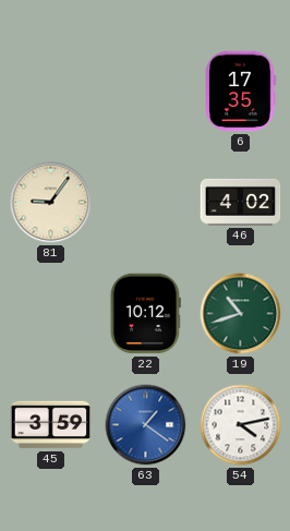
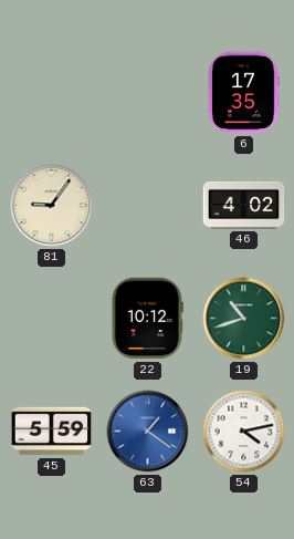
45: 3:59 -> 5:59 (52, 432)
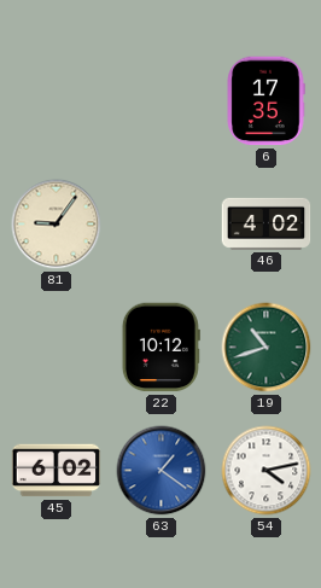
45: 5:59 -> 6:02 (57, 471)
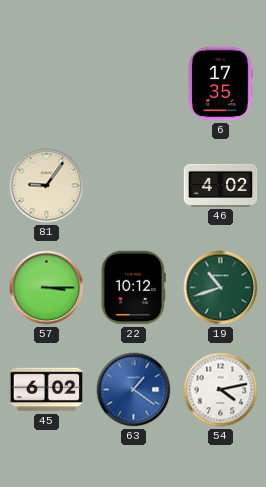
57: none -> 3:15 (47, 288)
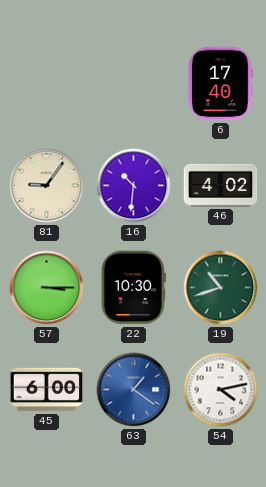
6: 17:35 -> 17:40 (220, 84)
16: none -> 10:31 (134, 186)
22: 10:12 -> 10:30 (133, 288)
45: 6:02 -> 6:00 (47, 390)
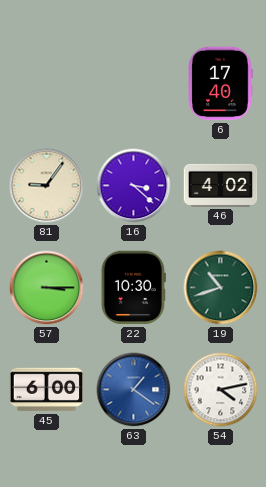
16: 10:31 -> 3:22 (134, 186)
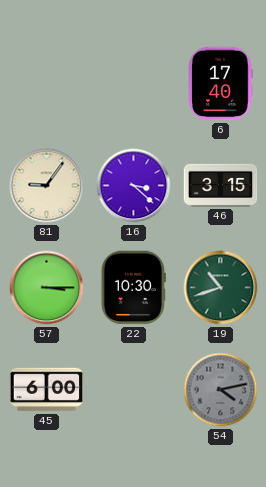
46: 4:02 -> 3:15 (221, 185)
63: 1:21 -> none (134, 390)
54 dial: white -> grey (221, 390)
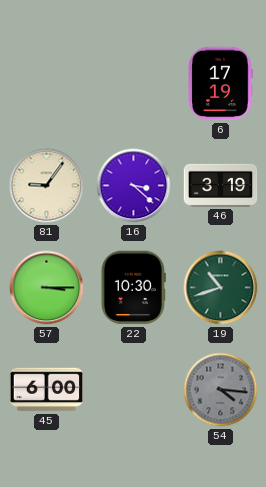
6: 17:40 -> 17:19 (220, 84)
46: 3:15 -> 3:19 (221, 185)
54: 4:13 -> 4:16 (221, 390)
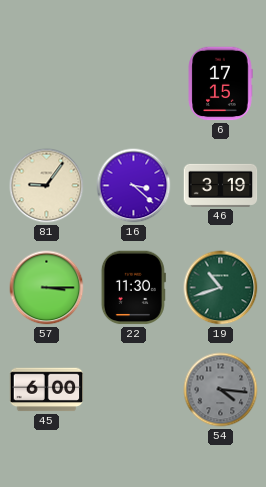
6: 17:19 -> 17:15 (220, 84)
22: 10:30 -> 11:30 (133, 288)
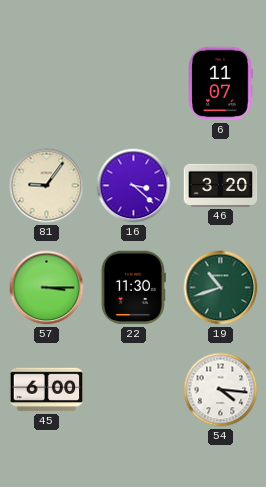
6: 17:15 -> 11:07 (220, 84)
46: 3:19 -> 3:20 (221, 185)
54 dial: grey -> white (221, 390)
